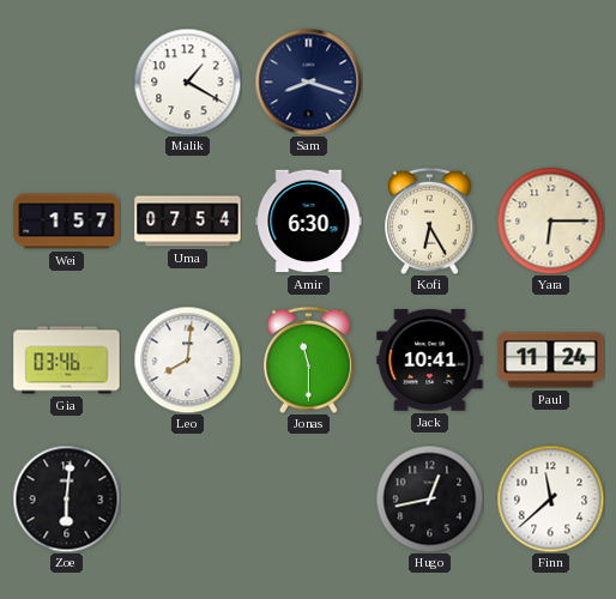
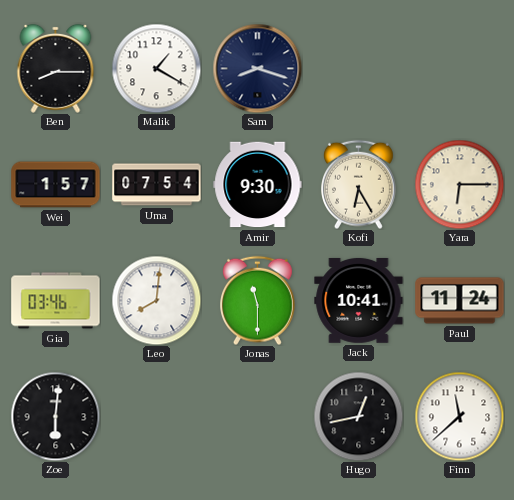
Ben: none -> 8:15 (56, 68)
Amir: 6:30 -> 9:30 (258, 185)
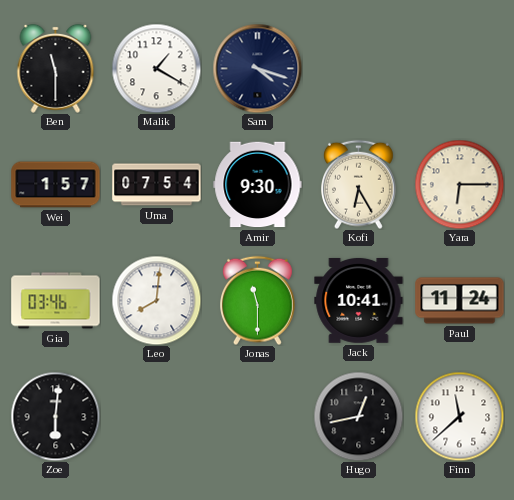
Ben: 8:15 -> 11:30 (56, 68)
Sam: 8:18 -> 4:18 (257, 68)
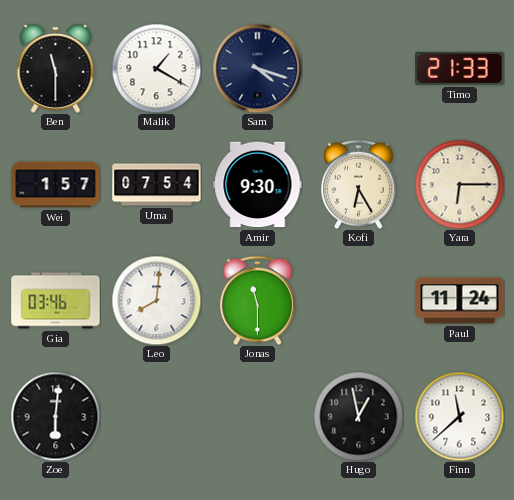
Timo: none -> 21:33 (460, 68)
Jack: 10:41 -> none (359, 300)
Hugo: 12:43 -> 12:58 (358, 416)
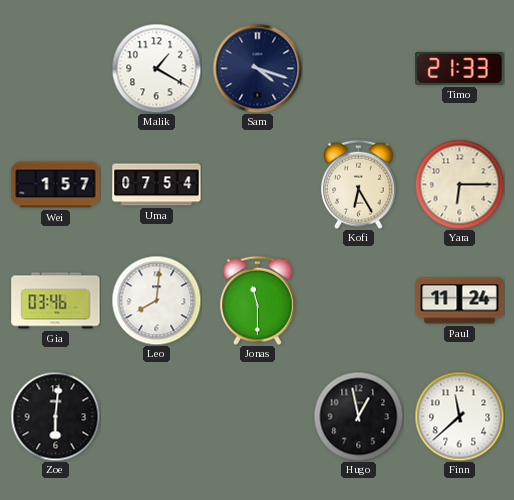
Ben: 11:30 -> none (56, 68)
Amir: 9:30 -> none (258, 185)
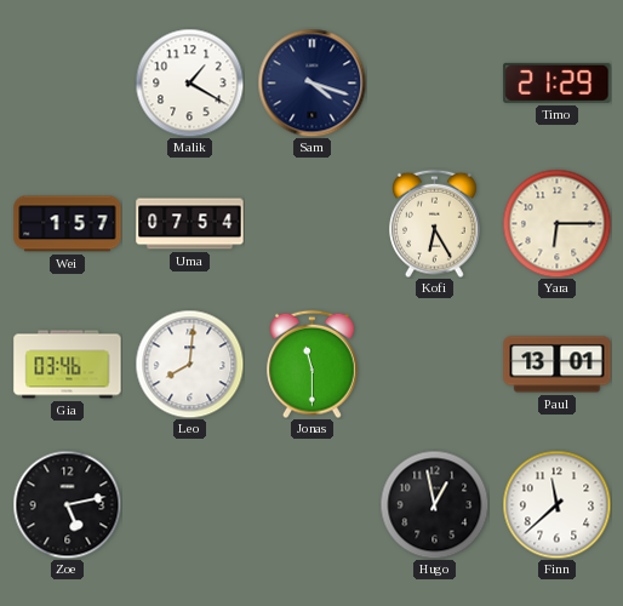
Timo: 21:33 -> 21:29 (558, 82)
Paul: 11:24 -> 13:01 (558, 365)
Zoe: 6:01 -> 5:13 (67, 504)
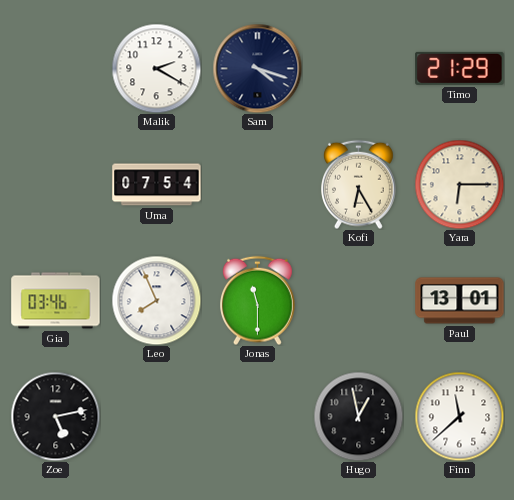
Malik: 1:20 -> 2:20 (156, 68)
Wei: 1:57 -> none (68, 224)
Leo: 8:01 -> 7:56 (156, 300)
